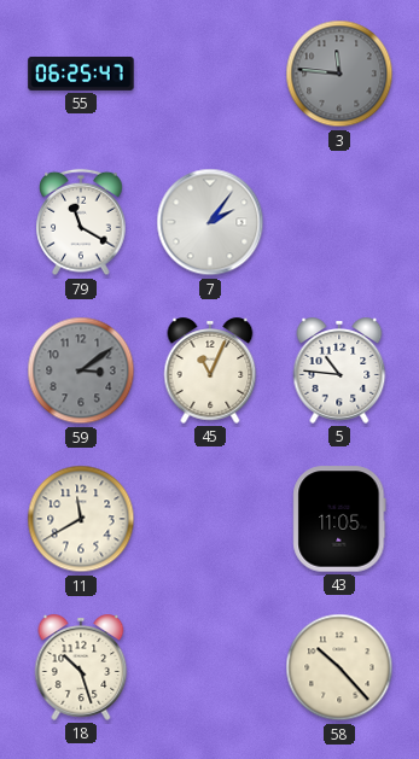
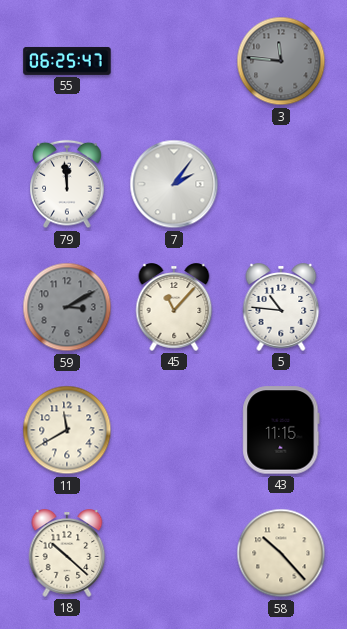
79: 11:20 -> 11:59 (67, 184)
59: 3:09 -> 3:10 (67, 307)
45: 11:04 -> 11:07 (174, 307)
43: 11:05 -> 11:15 (281, 430)
18: 10:27 -> 10:22 (67, 553)
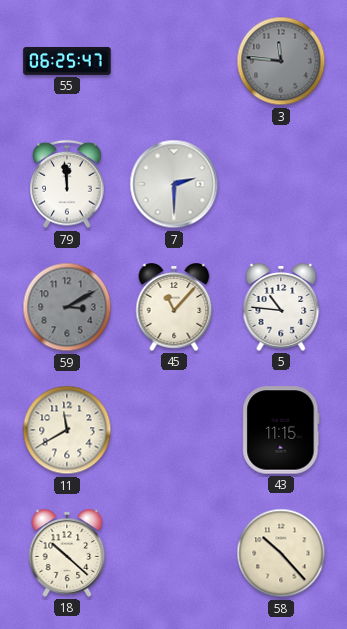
7: 2:06 -> 2:30 (174, 184)
